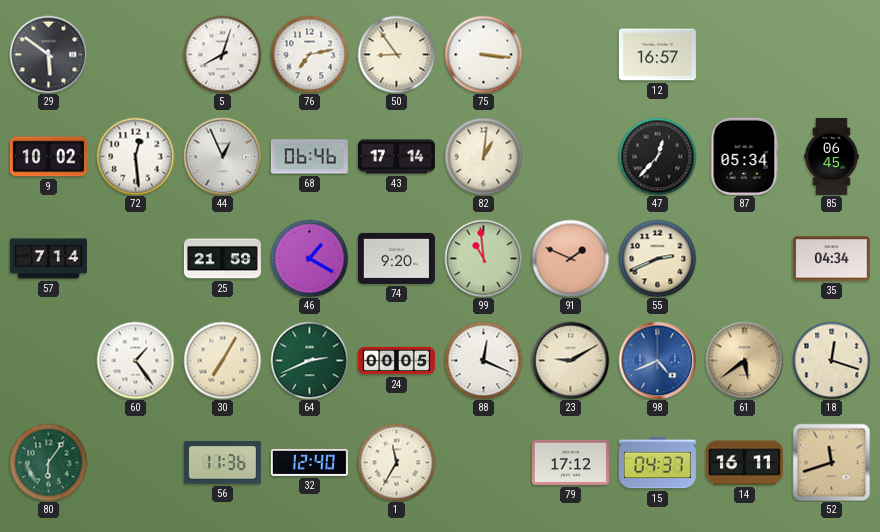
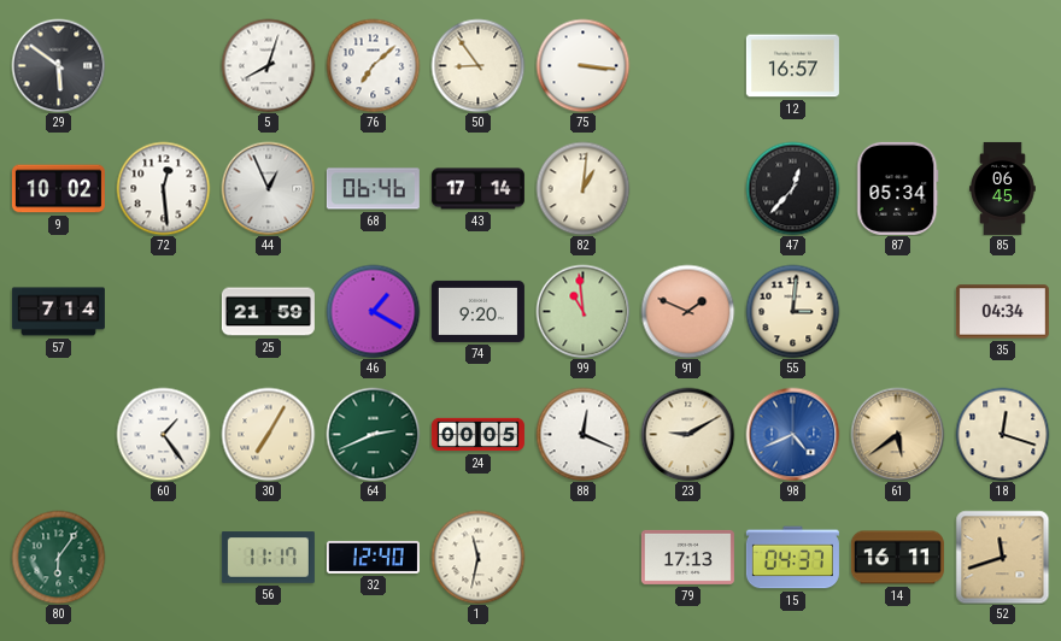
76: 7:13 -> 7:08 (373, 65)
55: 2:41 -> 3:01 (792, 311)
56: 11:36 -> 11:17 (268, 558)
1: 11:35 -> 11:32 (477, 557)
79: 17:12 -> 17:13 (687, 557)
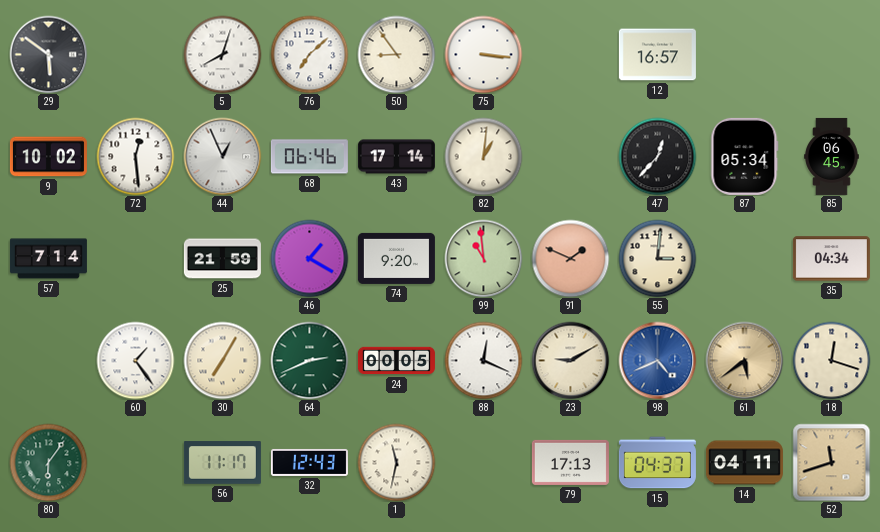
32: 12:40 -> 12:43 (309, 462)
14: 16:11 -> 04:11 (744, 463)
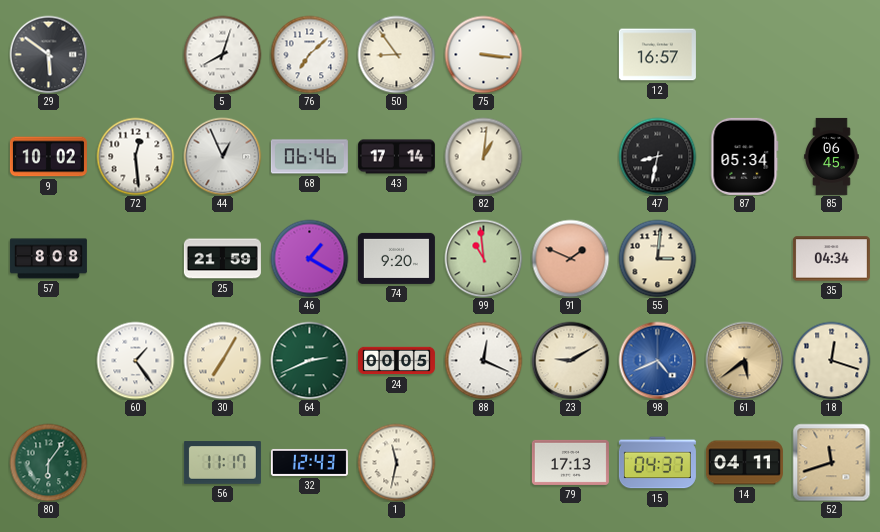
47: 12:37 -> 8:32 (657, 156)
57: 7:14 -> 8:08 (48, 259)
